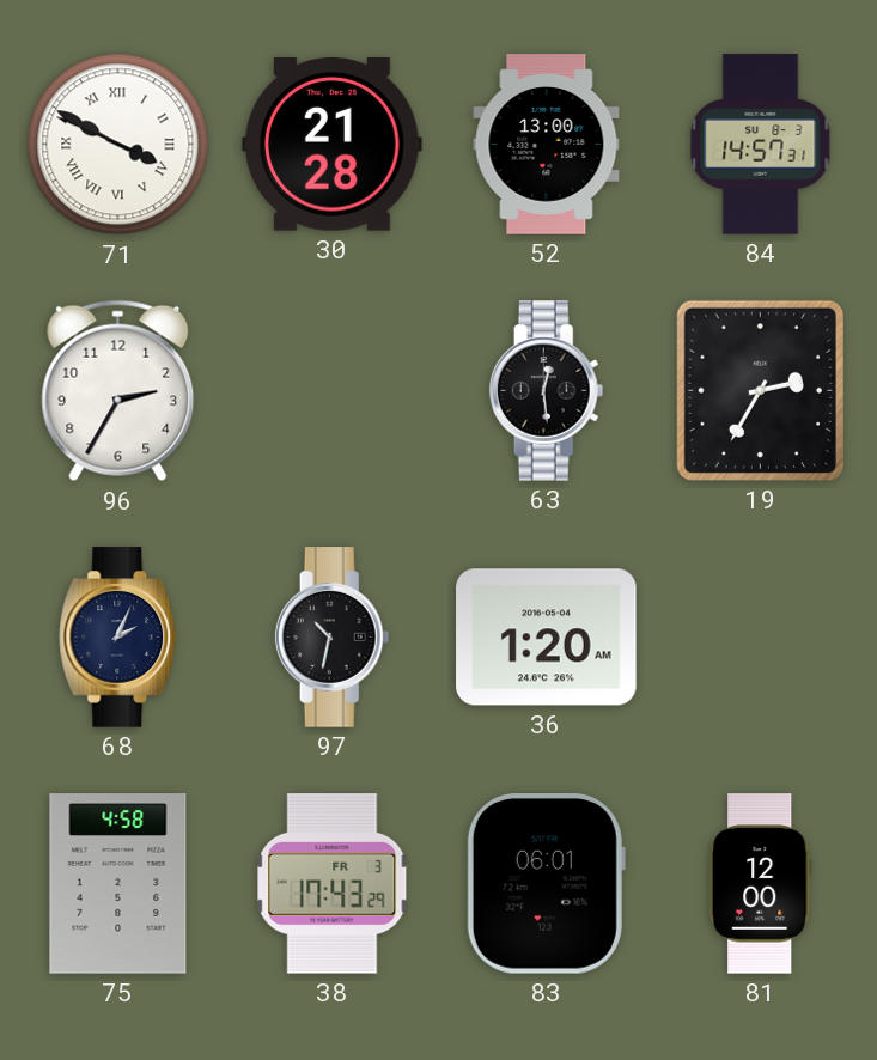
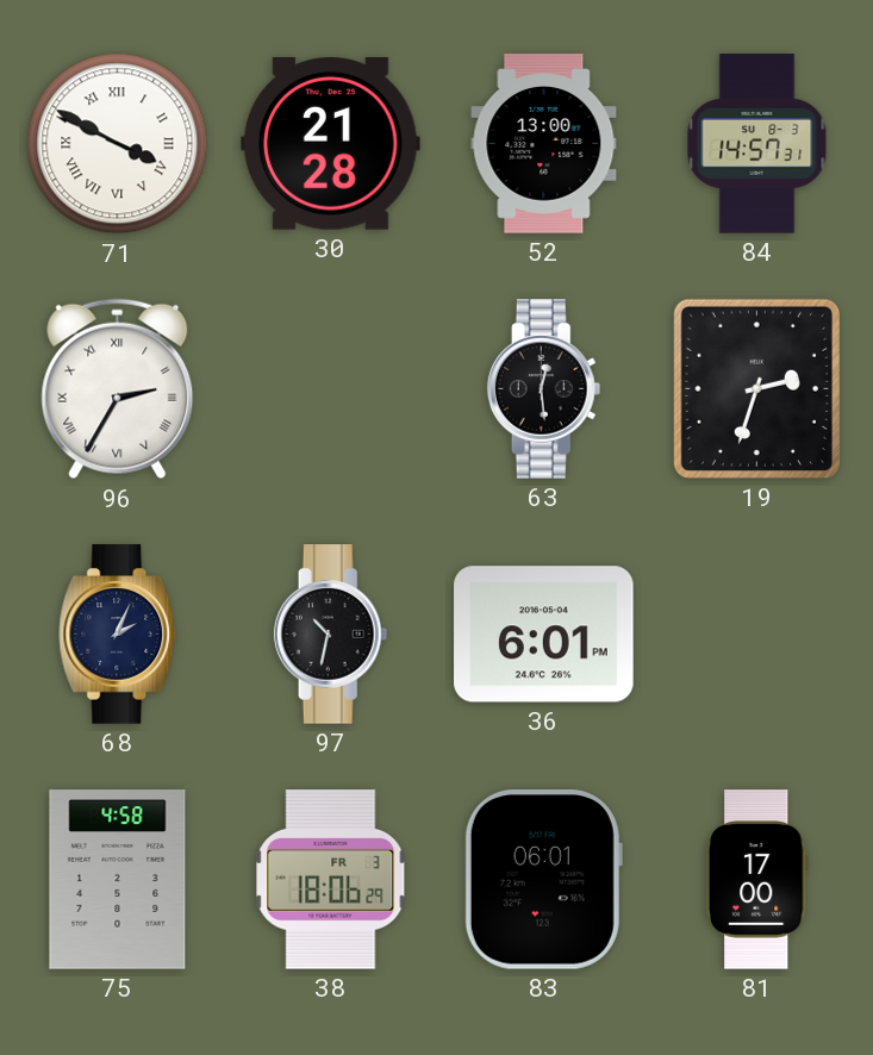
96 numerals: Arabic -> Roman (118, 389)
19: 2:35 -> 2:33 (756, 388)
36: 1:20 -> 6:01 (544, 635)
38: 17:43 -> 18:06 (331, 880)
81: 12:00 -> 17:00 (756, 880)
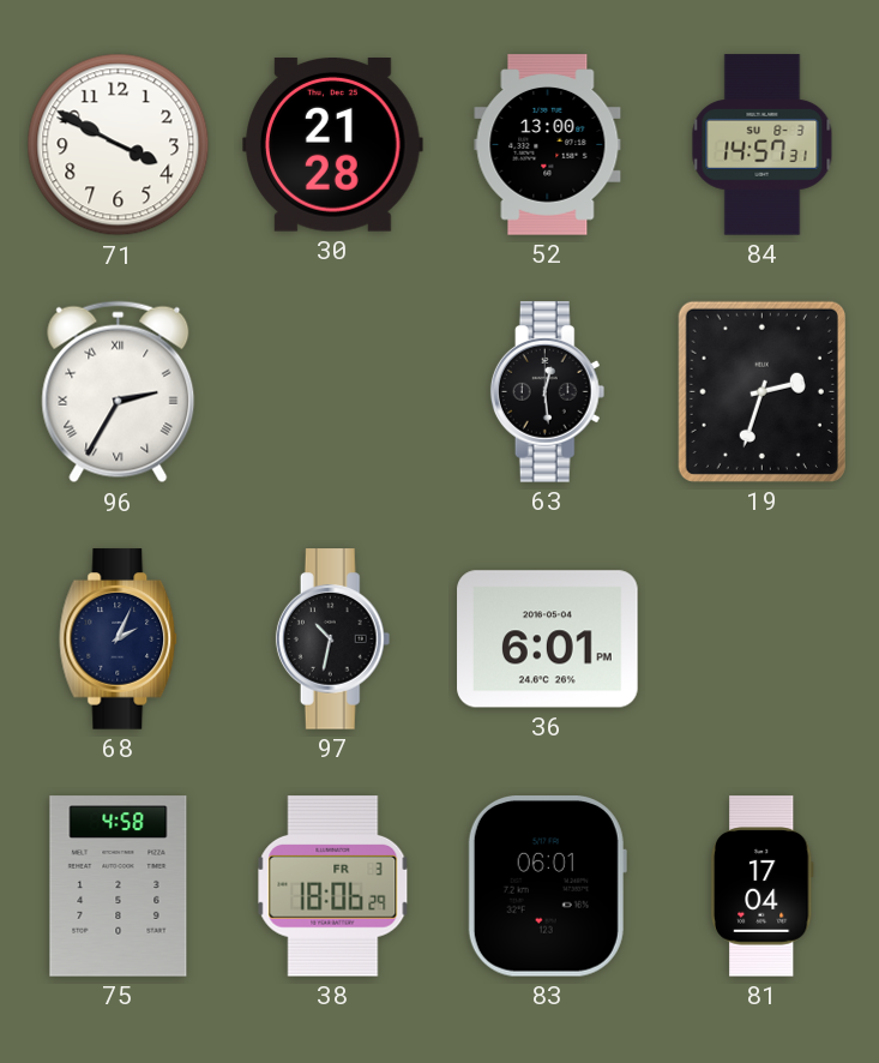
71 numerals: Roman -> Arabic (119, 145)
81: 17:00 -> 17:04 (761, 887)
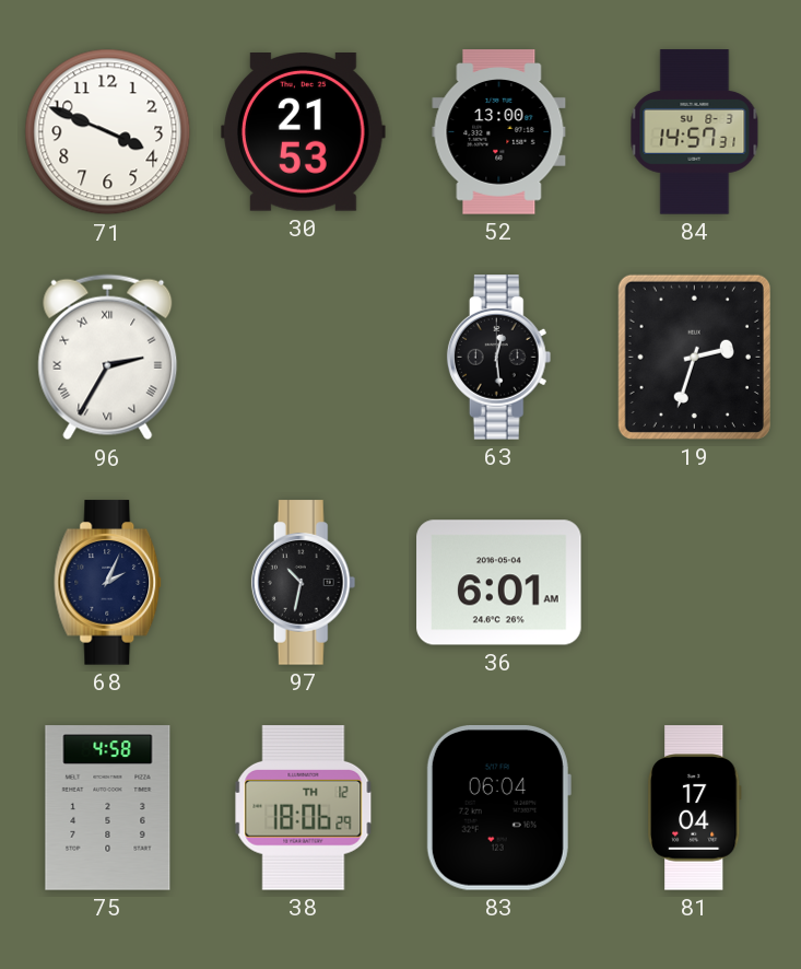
71: 3:49 -> 3:48 (108, 132)
30: 21:28 -> 21:53 (304, 132)
36: 6:01 PM -> 6:01 AM (499, 583)
38 date: FR 3 -> TH 12 (304, 808)
83: 06:01 -> 06:04 (498, 808)
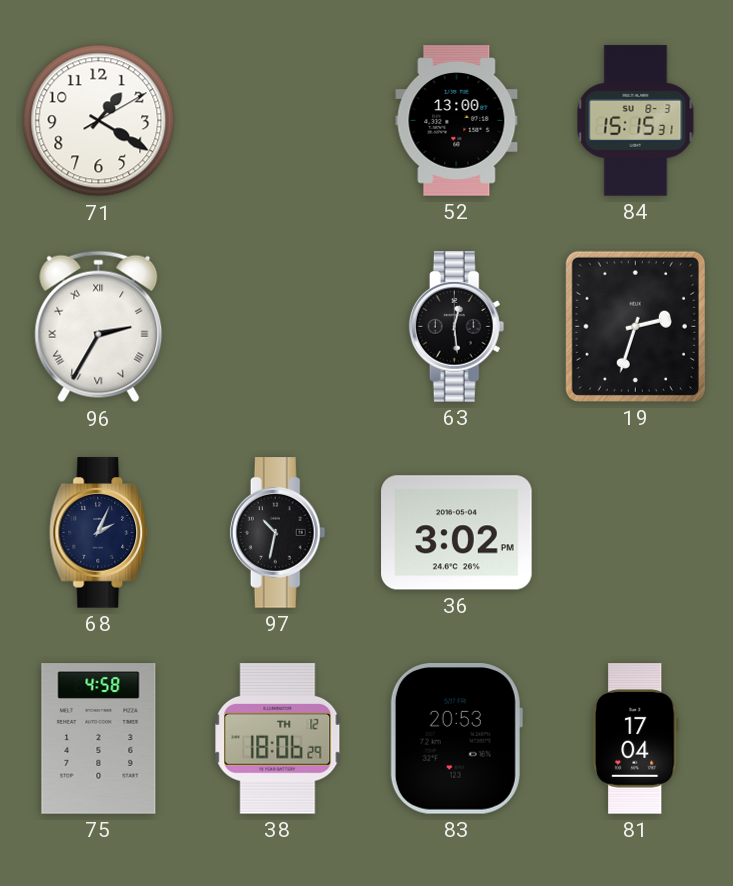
71: 3:48 -> 1:20 (99, 121)
30: 21:53 -> none (304, 132)
84: 14:57 -> 15:15 (636, 121)
36: 6:01 -> 3:02 (457, 533)
83: 06:04 -> 20:53 (456, 739)
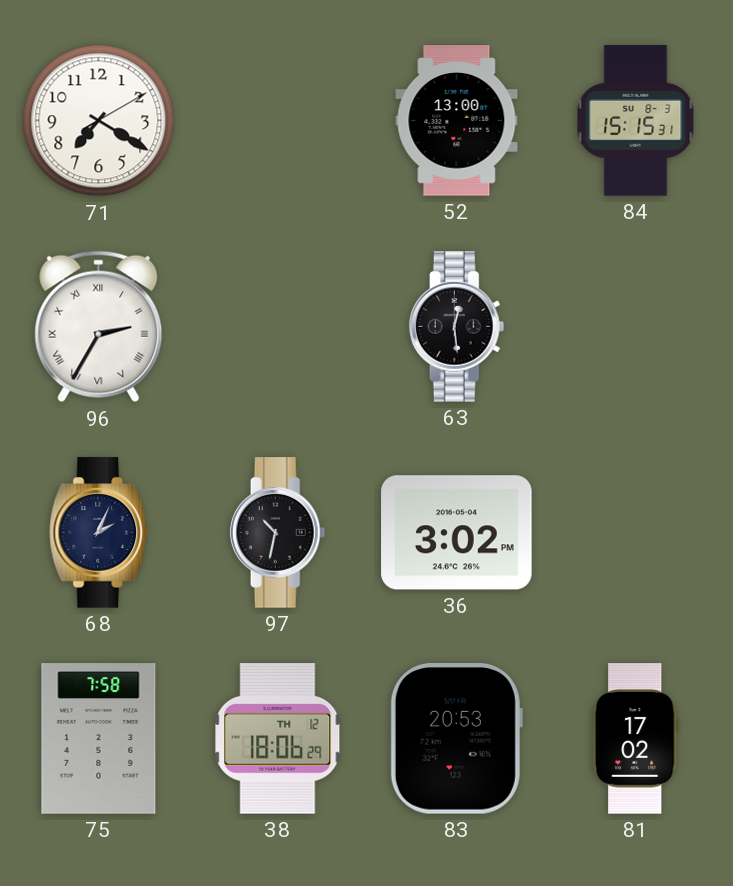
71: 1:20 -> 7:20 (99, 121)
19: 2:33 -> none (635, 326)
75: 4:58 -> 7:58 (99, 739)
81: 17:04 -> 17:02 (635, 739)
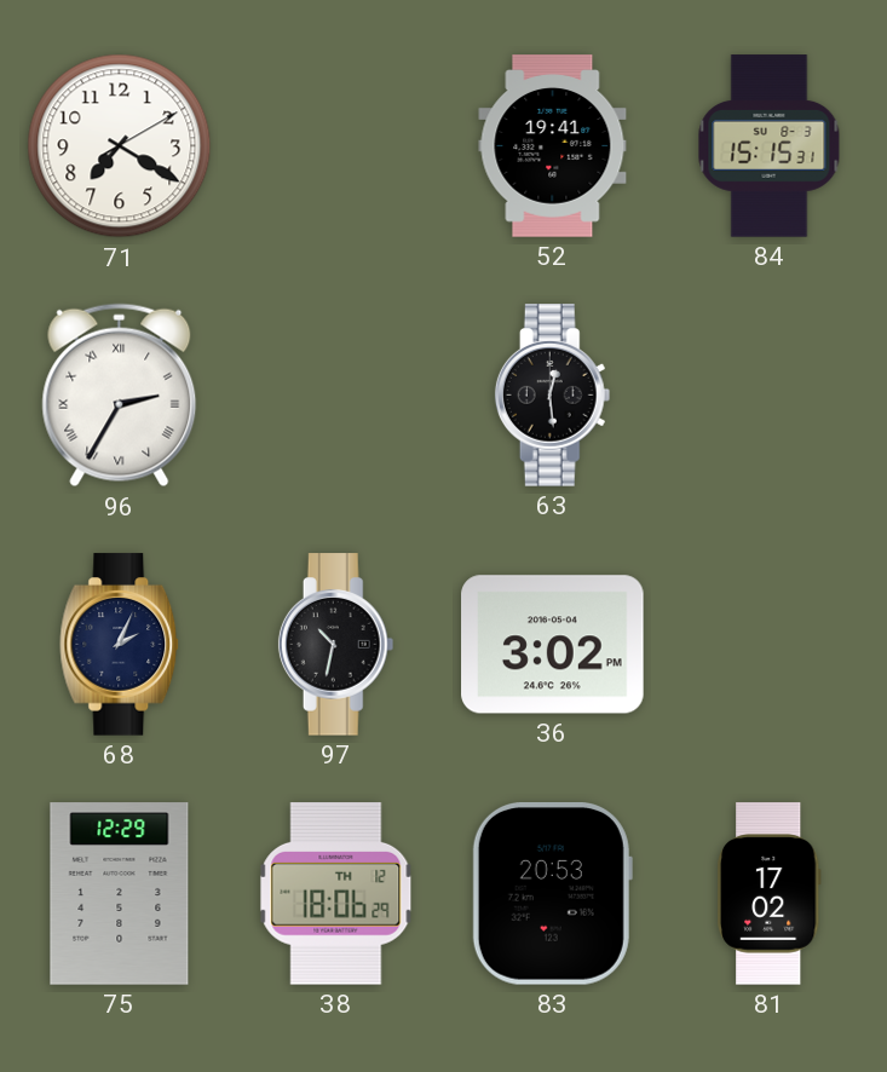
52: 13:00 -> 19:41 (553, 146)
75: 7:58 -> 12:29 (120, 894)
